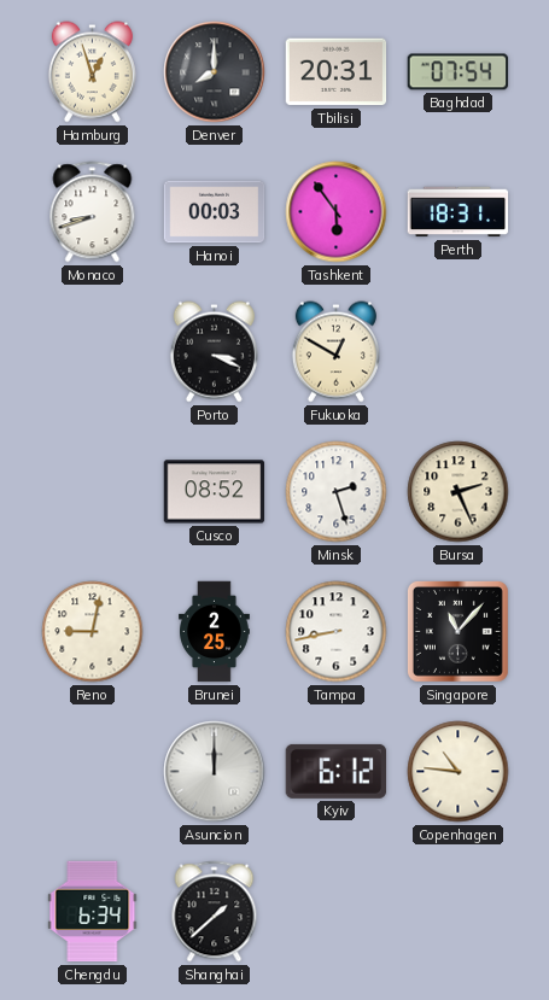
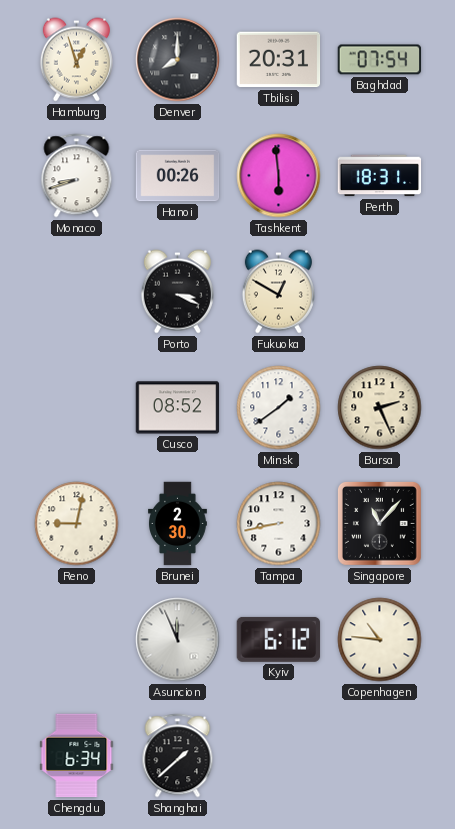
Hanoi: 00:03 -> 00:26 (178, 176)
Tashkent: 5:54 -> 5:59 (279, 176)
Minsk: 2:27 -> 1:39 (279, 408)
Brunei: 2:25 -> 2:30 (178, 524)
Asuncion: 12:00 -> 11:56 (178, 640)
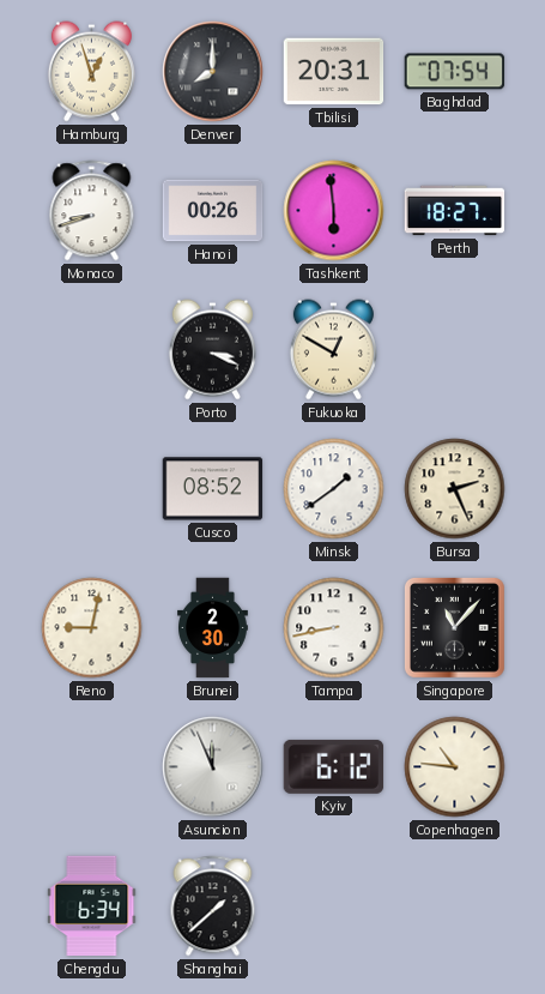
Perth: 18:31 -> 18:27 (455, 211)
